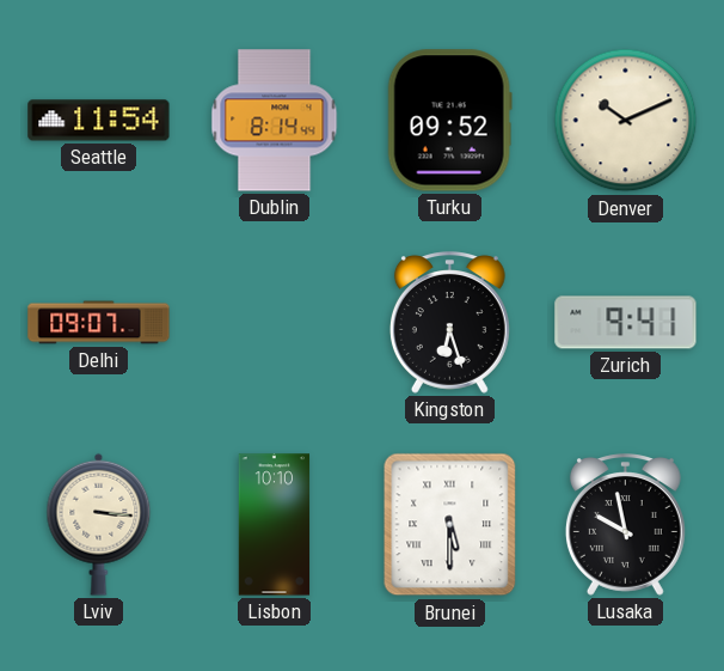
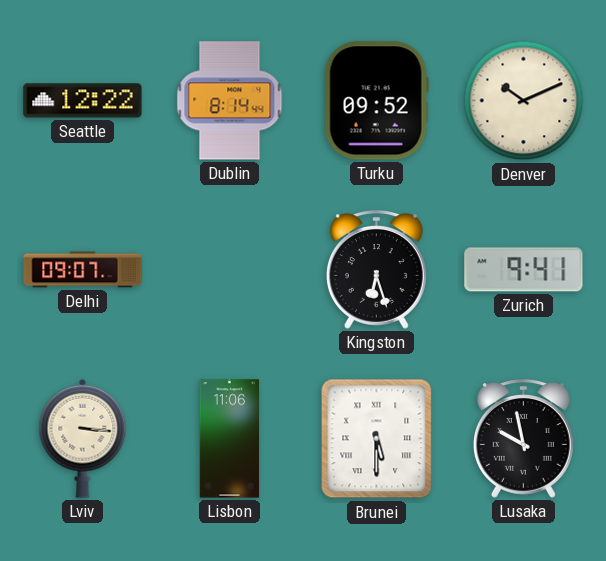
Seattle: 11:54 -> 12:22 (83, 101)
Lisbon: 10:10 -> 11:06 (230, 439)
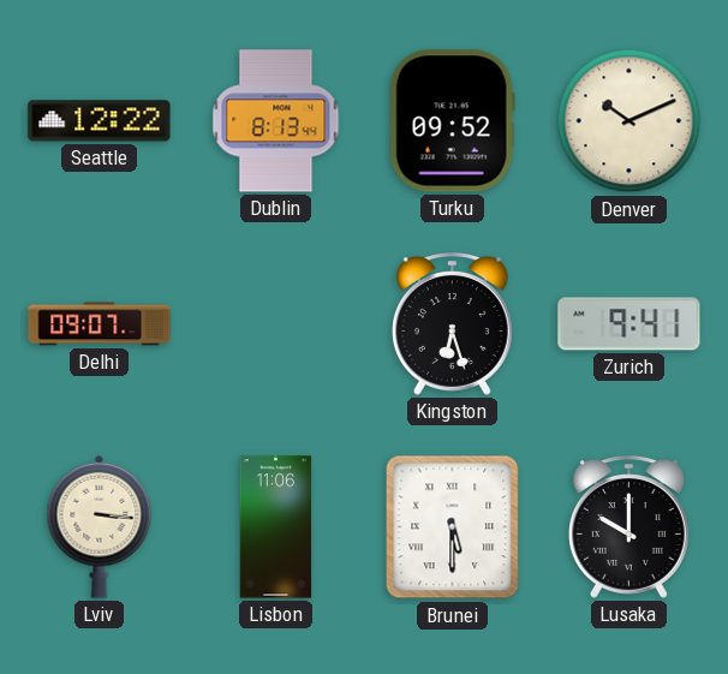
Dublin: 8:14 -> 8:13 (276, 121)
Lusaka: 9:58 -> 10:00 (628, 527)
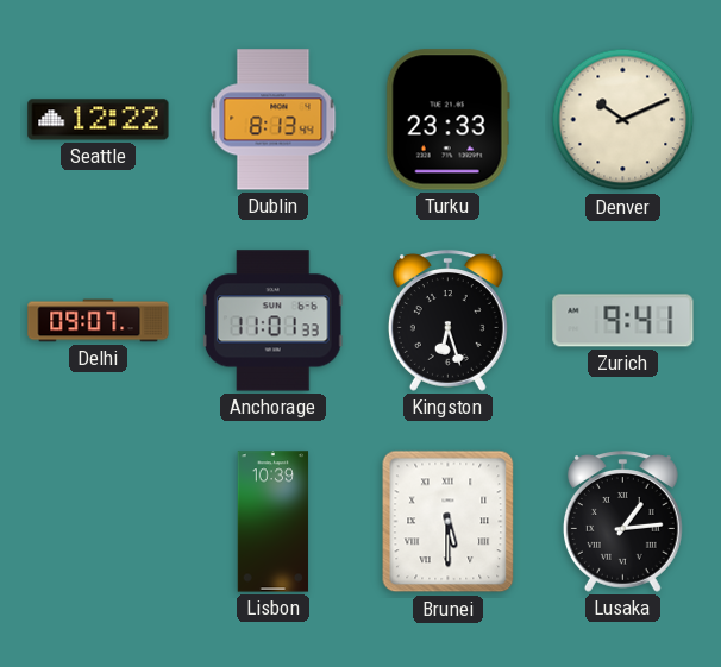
Turku: 09:52 -> 23:33 (447, 120)
Anchorage: none -> 11:01 (272, 321)
Lviv: 3:16 -> none (100, 526)
Lisbon: 11:06 -> 10:39 (274, 522)
Lusaka: 10:00 -> 1:14 (622, 522)
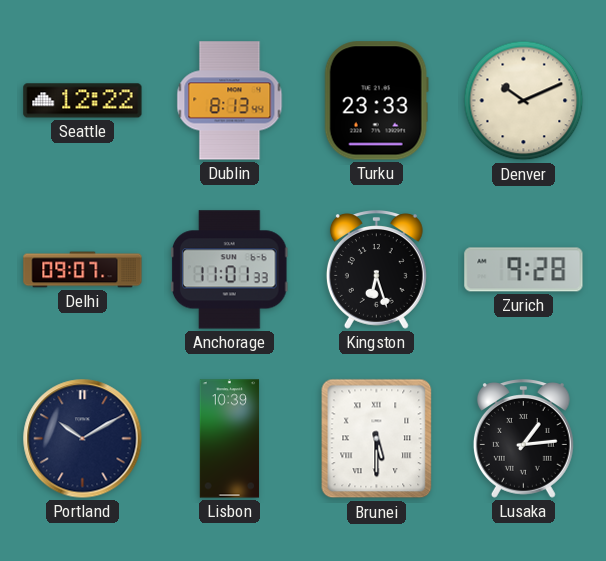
Zurich: 9:41 -> 9:28 (524, 270)
Portland: none -> 10:10 (83, 439)
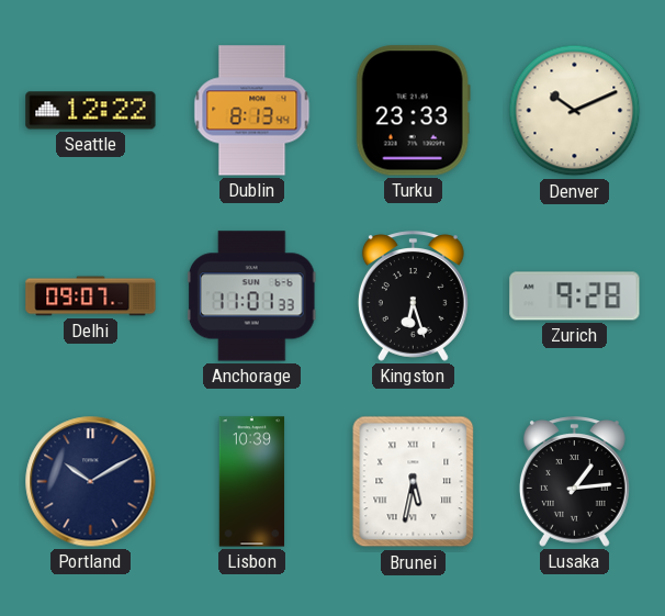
Brunei: 5:30 -> 5:32 (414, 482)
